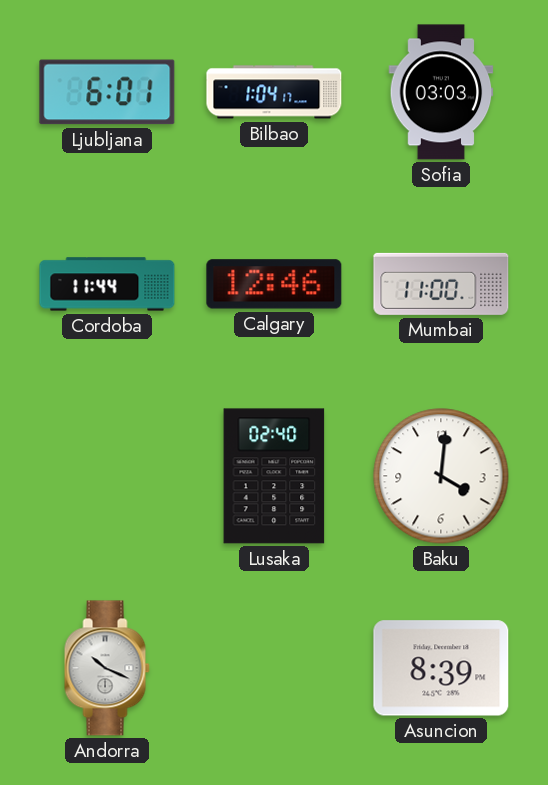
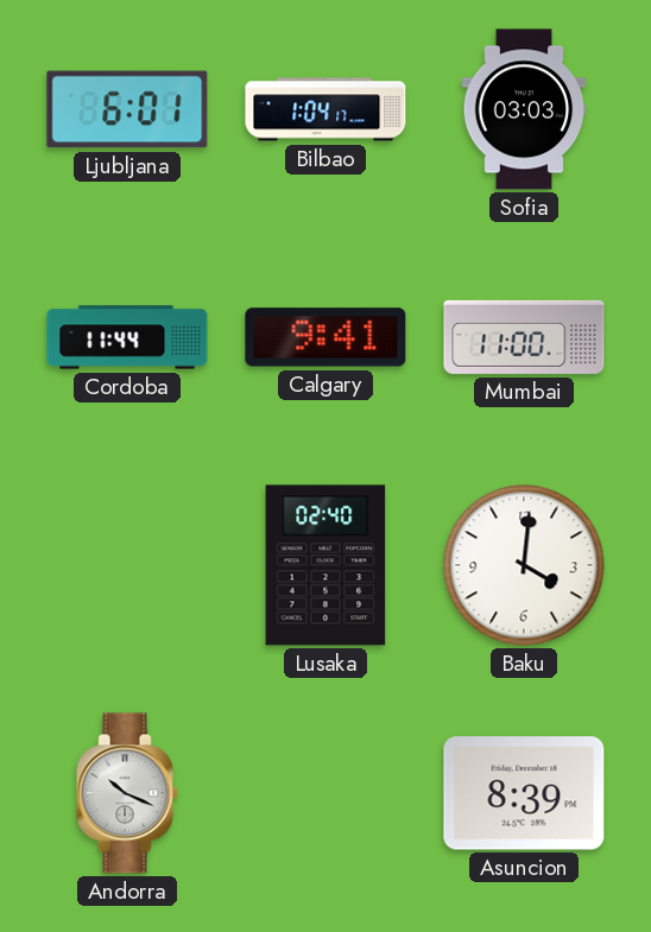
Calgary: 12:46 -> 9:41 (325, 337)
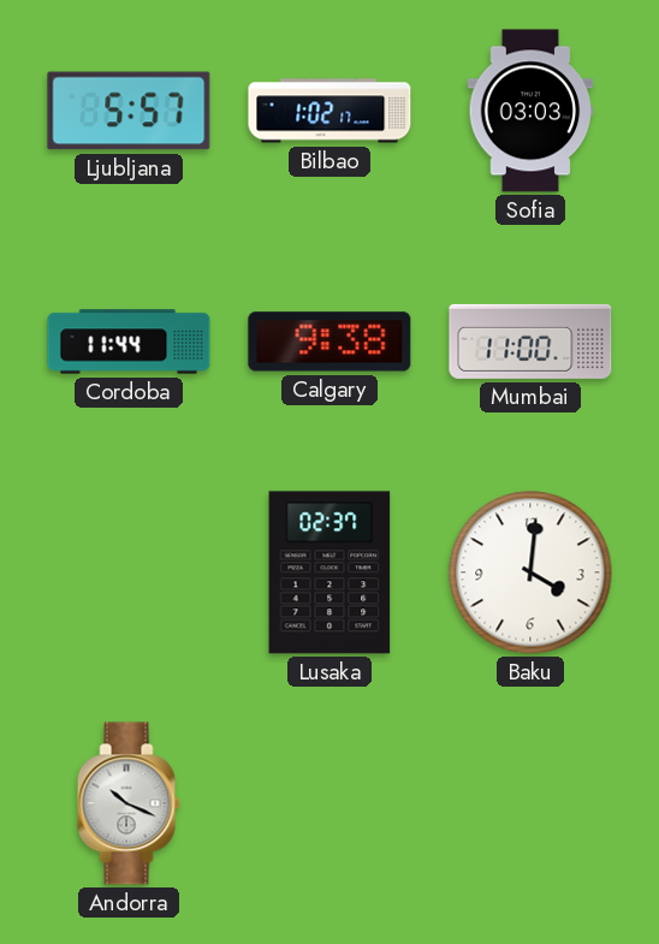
Ljubljana: 6:01 -> 5:57 (129, 111)
Bilbao: 1:04 -> 1:02 (329, 111)
Calgary: 9:41 -> 9:38 (329, 342)
Lusaka: 02:40 -> 02:37 (329, 572)
Asuncion: 8:39 -> none (524, 793)
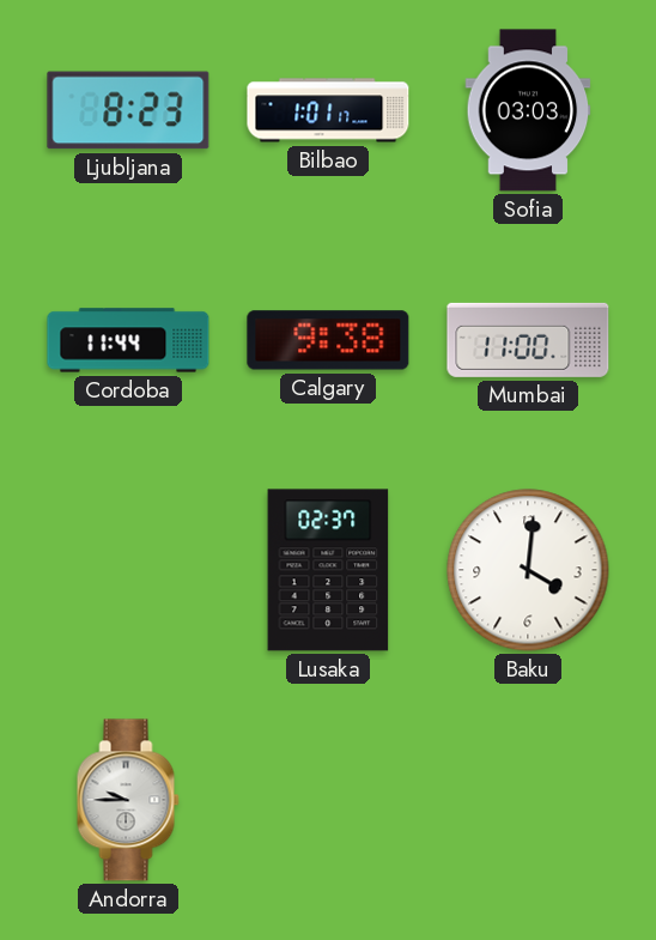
Ljubljana: 5:57 -> 8:23 (128, 110)
Bilbao: 1:02 -> 1:01 (328, 110)
Andorra: 10:19 -> 9:45 (128, 800)
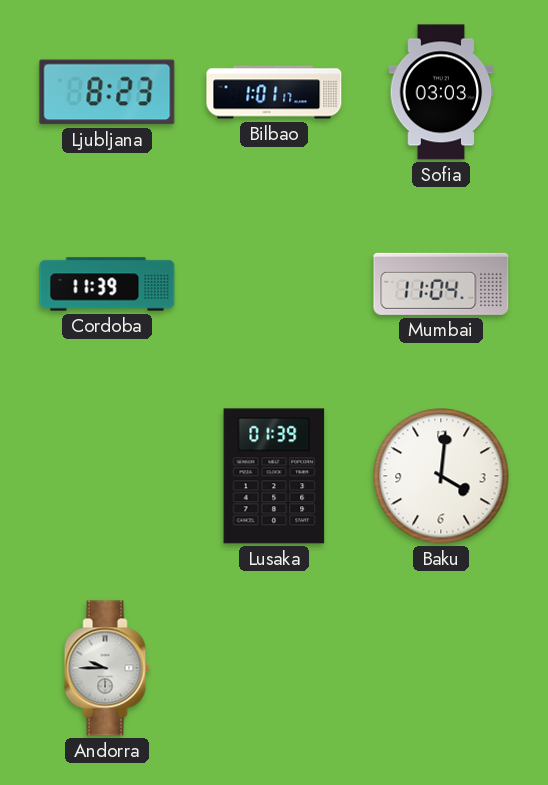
Cordoba: 11:44 -> 11:39 (107, 284)
Calgary: 9:38 -> none (328, 340)
Mumbai: 11:00 -> 11:04 (441, 284)
Lusaka: 02:37 -> 01:39 (274, 476)
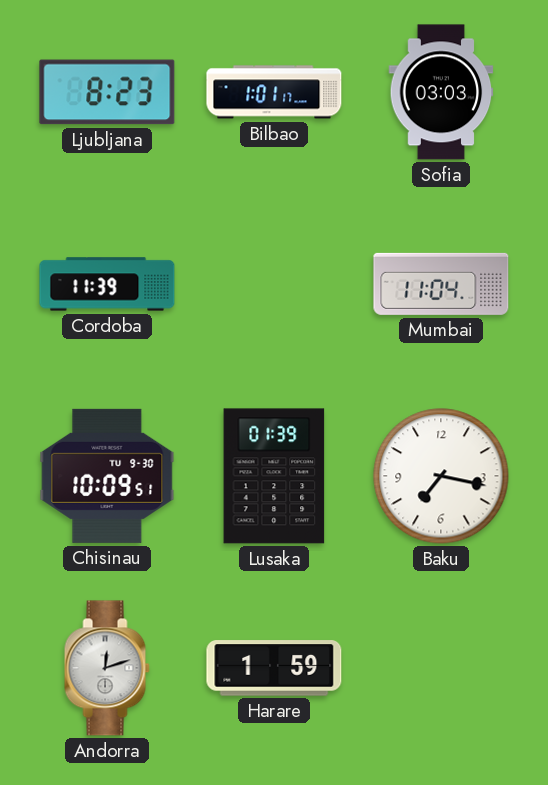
Chisinau: none -> 10:09 (107, 476)
Baku: 4:01 -> 7:17 (441, 476)
Andorra: 9:45 -> 12:12 (107, 668)
Harare: none -> 1:59 (274, 668)
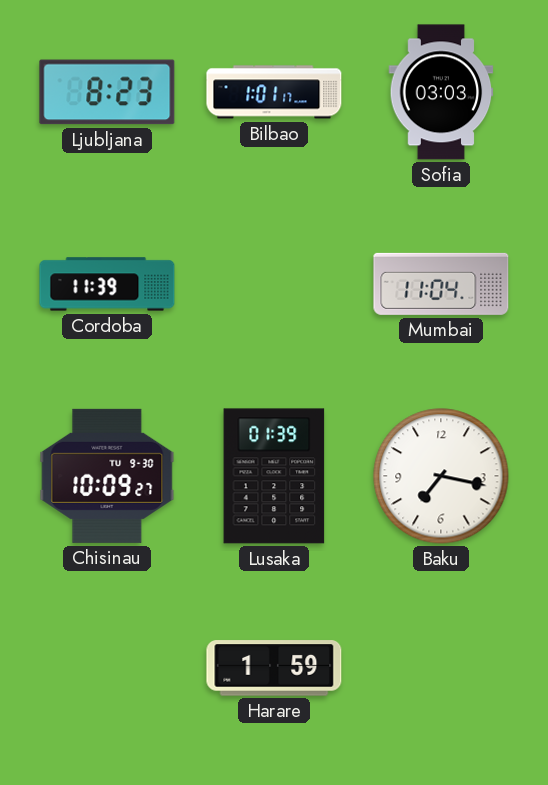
Chisinau: 10:09:51 -> 10:09:27 (107, 476)
Andorra: 12:12 -> none (107, 668)
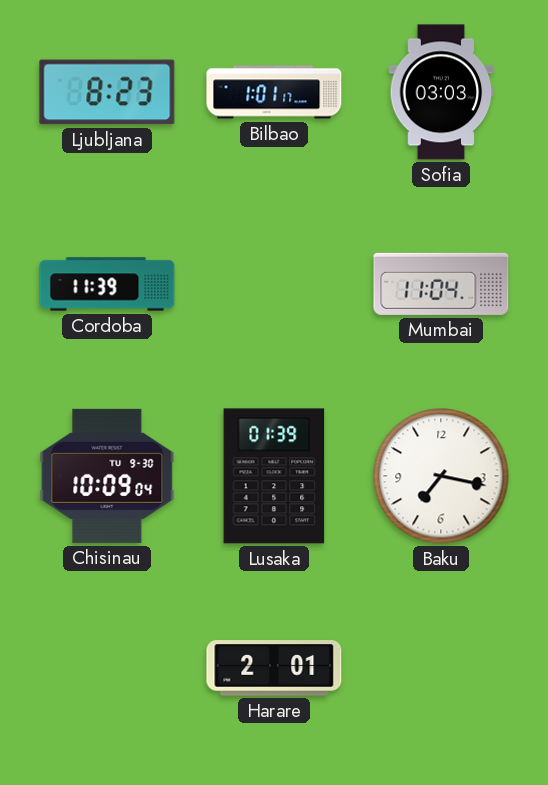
Chisinau: 10:09:27 -> 10:09:04 (107, 476)
Harare: 1:59 -> 2:01 (274, 668)
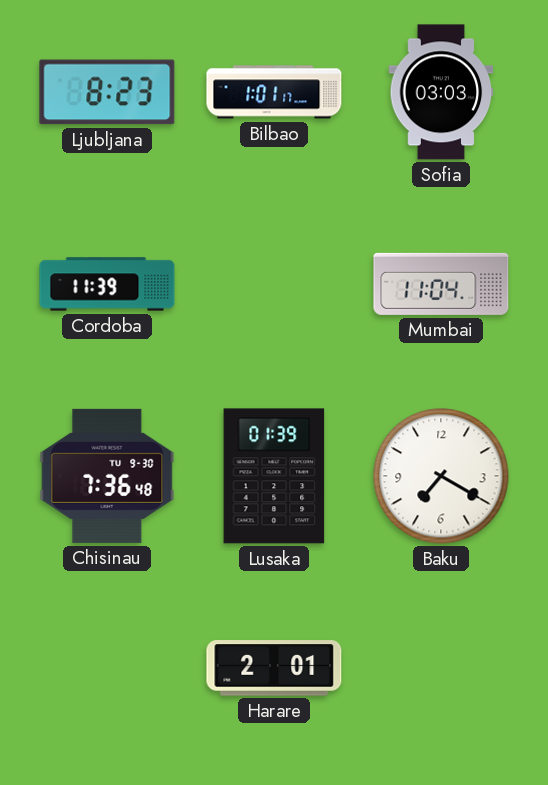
Chisinau: 10:09 -> 7:36 (107, 476)
Baku: 7:17 -> 7:20 (441, 476)
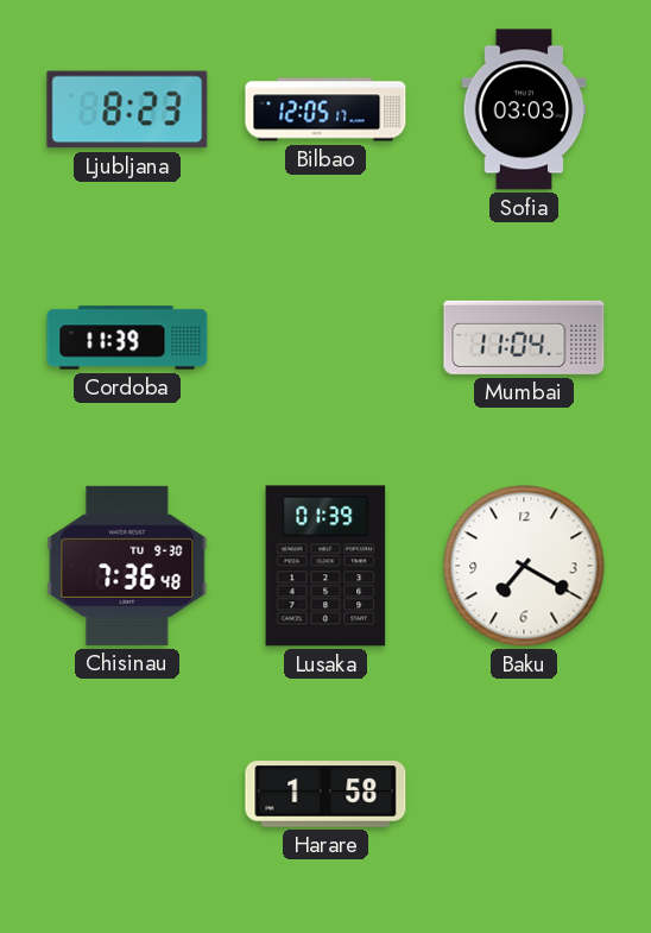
Bilbao: 1:01 -> 12:05 (325, 109)
Harare: 2:01 -> 1:58 (325, 794)
